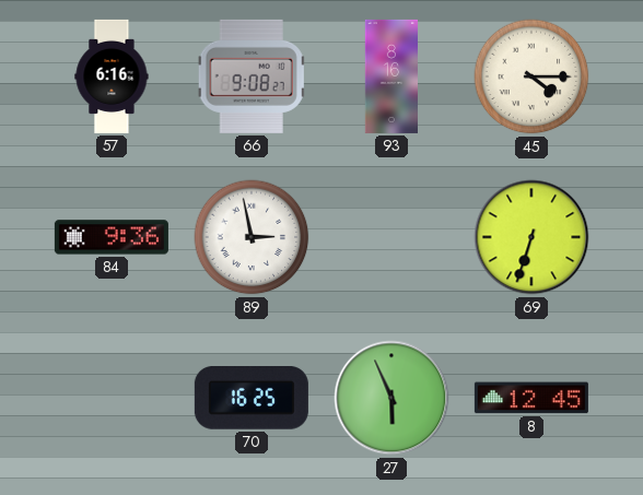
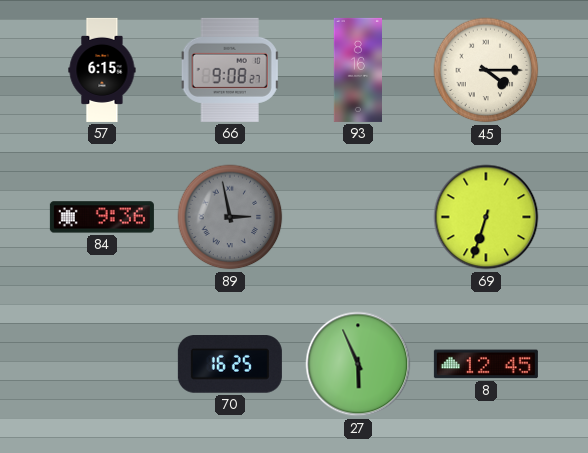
57: 6:16 -> 6:15 (102, 70)
89 dial: white -> grey (230, 217)
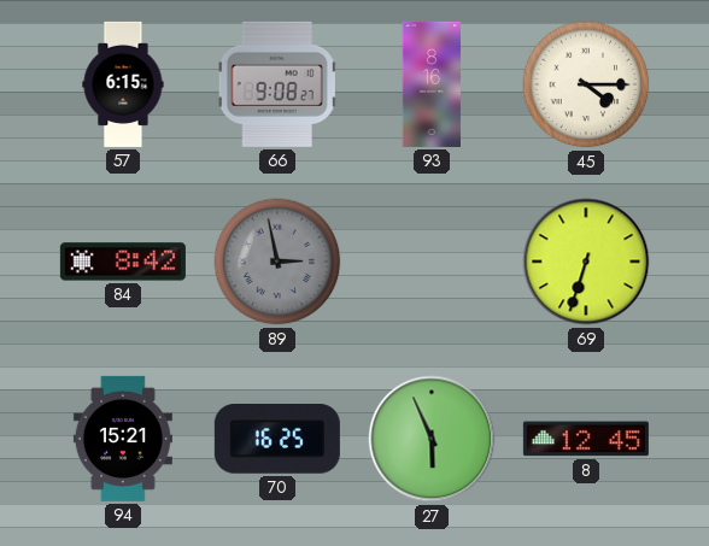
84: 9:36 -> 8:42 (123, 262)
94: none -> 15:21 (123, 439)
